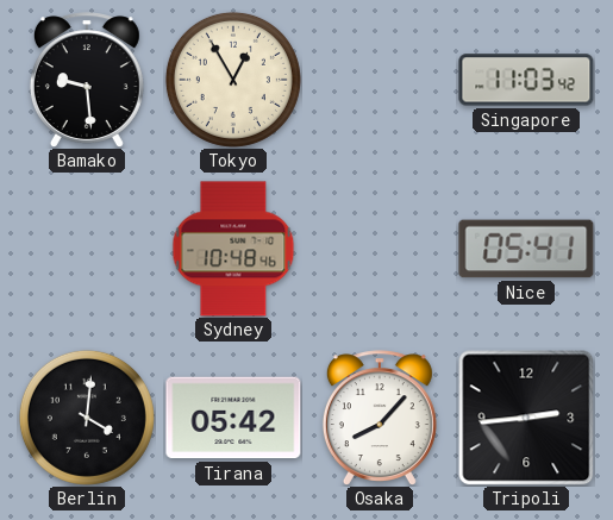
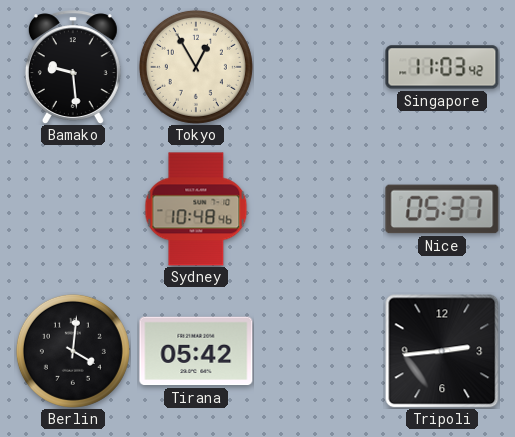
Nice: 05:41 -> 05:37 (442, 209)
Osaka: 8:07 -> none (380, 418)
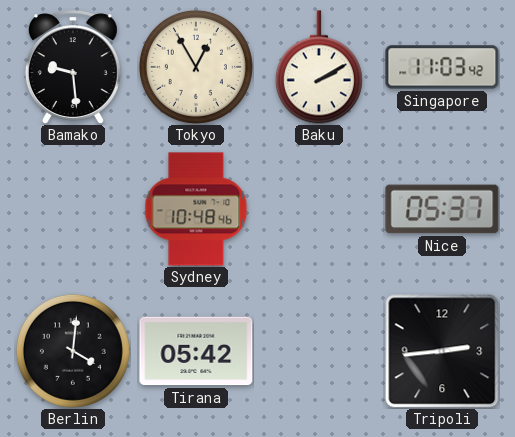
Baku: none -> 2:10 (319, 67)
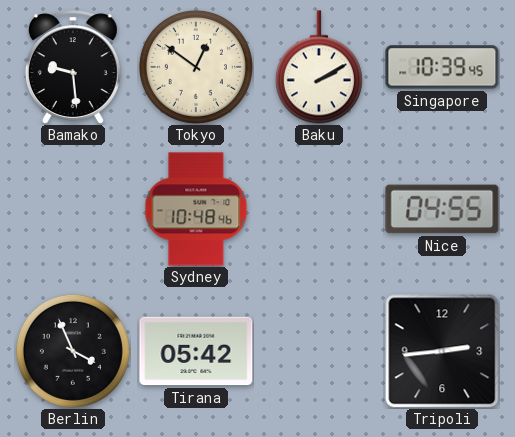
Tokyo: 12:55 -> 12:51 (196, 67)
Singapore: 11:03 -> 10:39 (442, 67)
Nice: 05:37 -> 04:55 (442, 209)
Berlin: 4:01 -> 3:56 (73, 351)
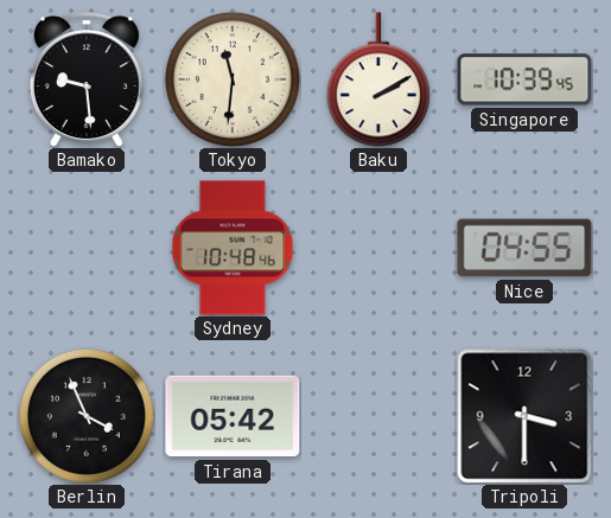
Tokyo: 12:51 -> 11:31 (233, 79)
Tripoli: 2:44 -> 3:30 (524, 416)
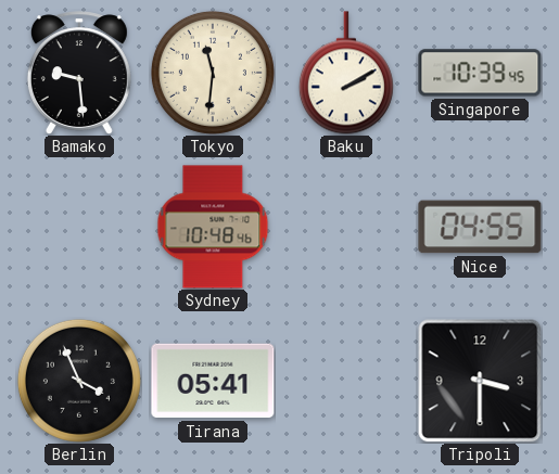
Tirana: 05:42 -> 05:41 (213, 381)
